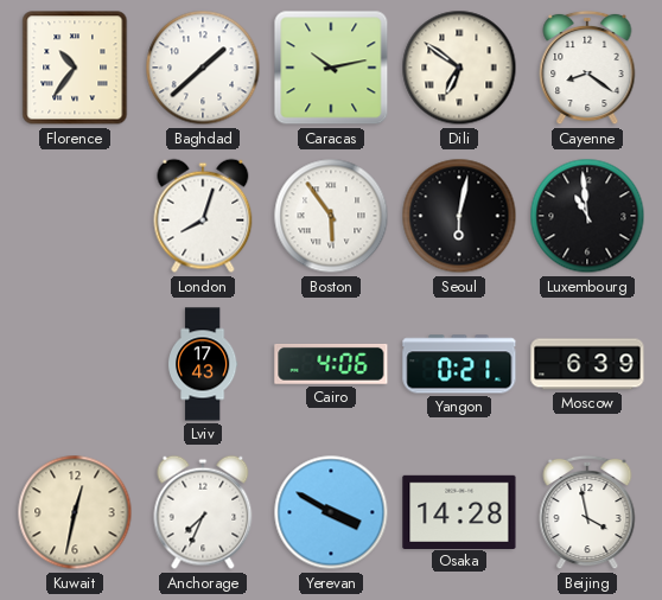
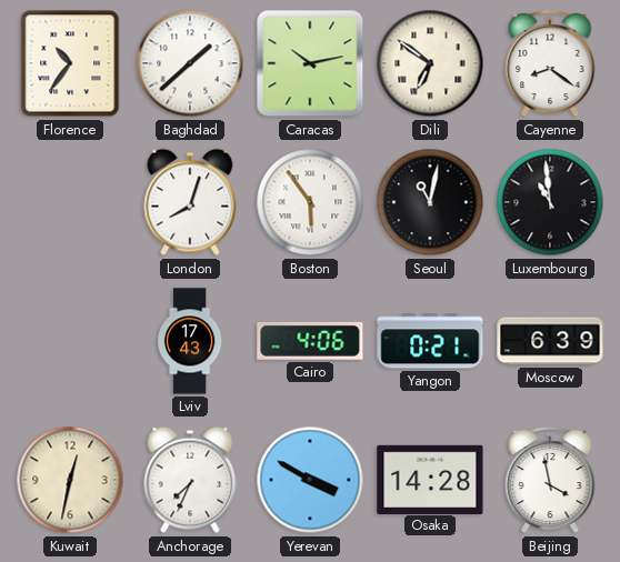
Seoul: 6:02 -> 11:02 (430, 202)
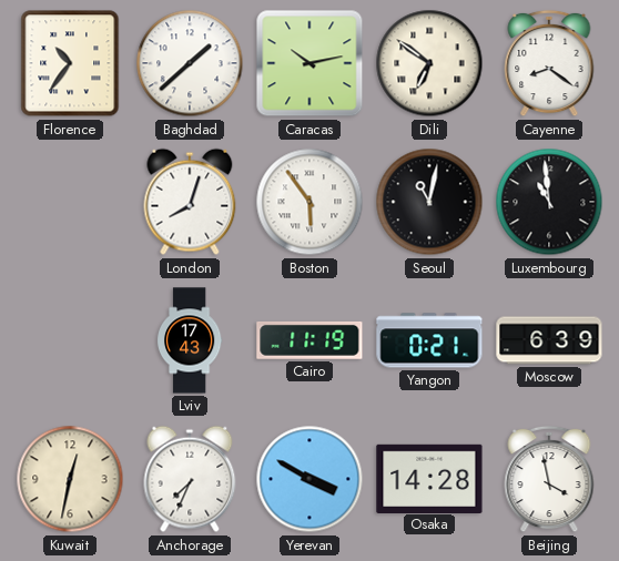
Cairo: 4:06 -> 11:19 (309, 340)
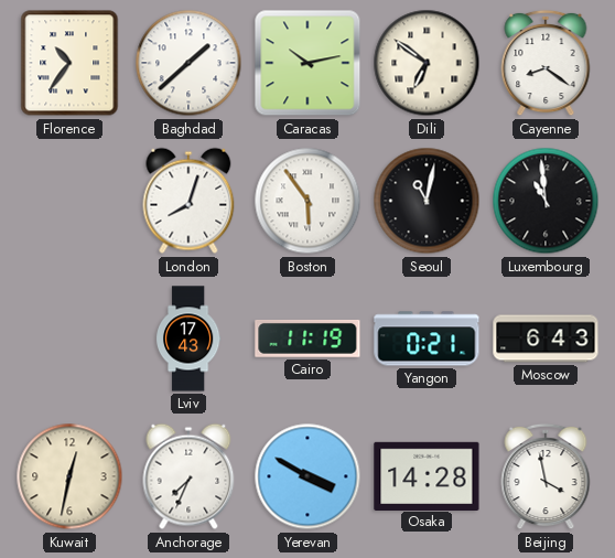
Moscow: 6:39 -> 6:43 (546, 339)
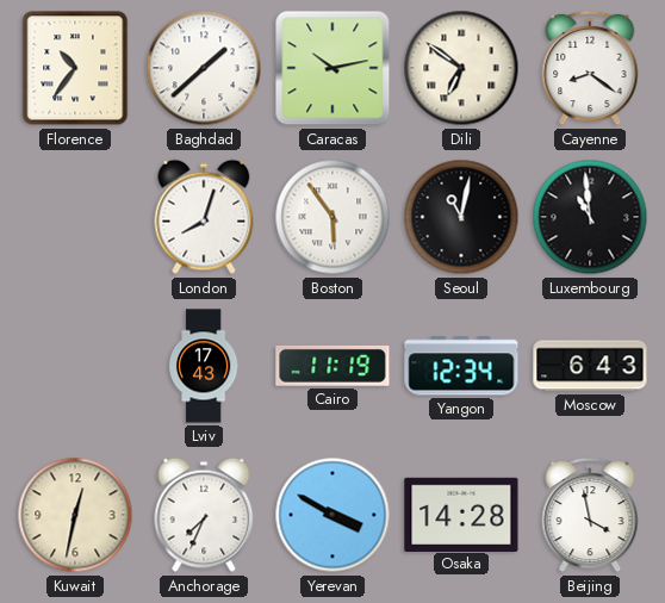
Yangon: 0:21 -> 12:34 (461, 366)
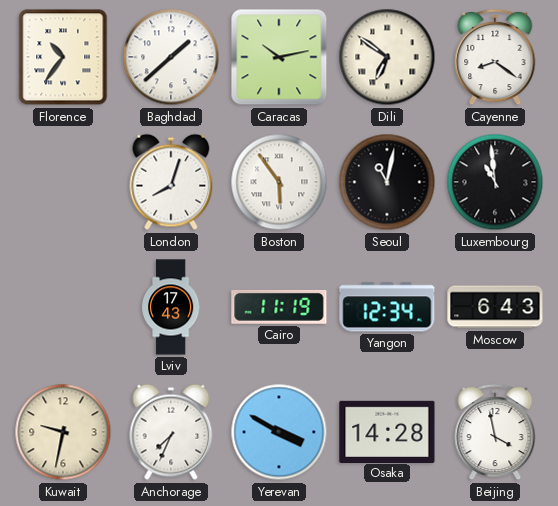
Kuwait: 12:32 -> 9:32 (63, 432)
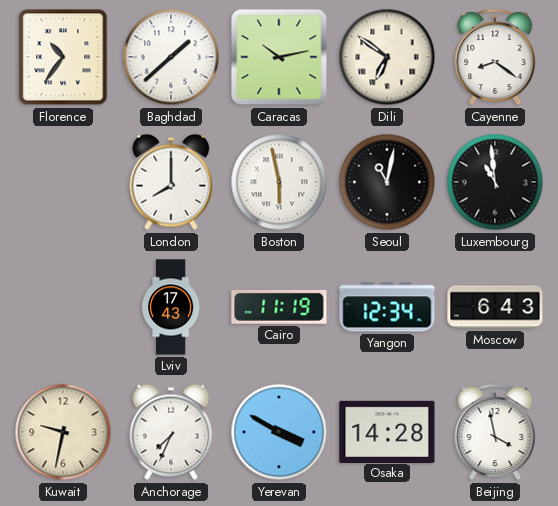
London: 8:03 -> 8:00 (171, 182)
Boston: 5:54 -> 5:58 (279, 182)
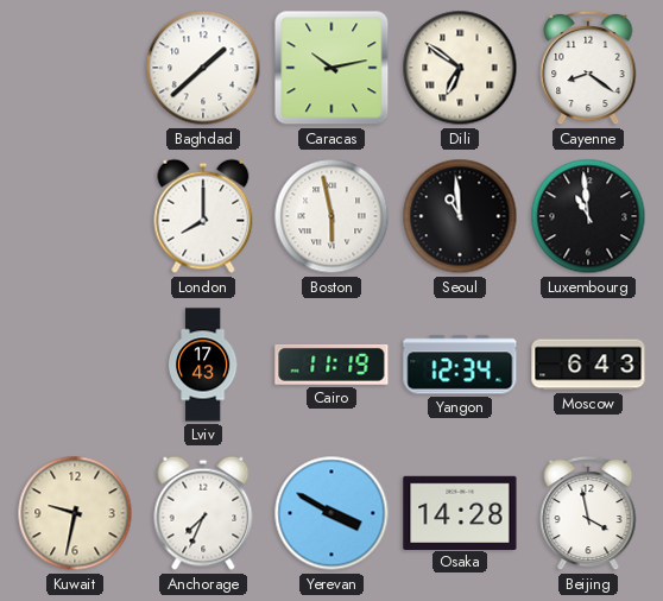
Florence: 10:36 -> none (63, 57)
Seoul: 11:02 -> 10:59 (460, 216)
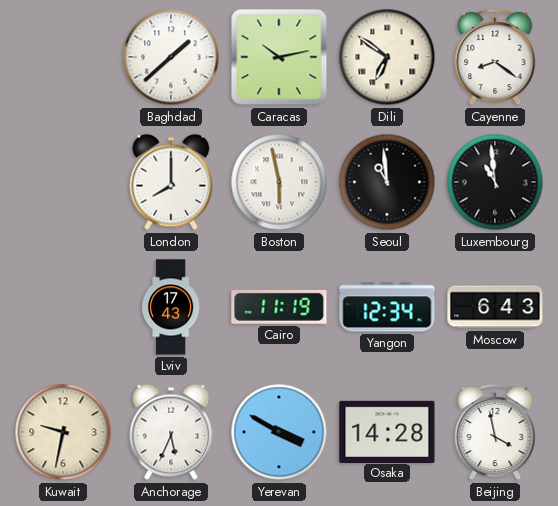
Anchorage: 7:34 -> 5:34 (171, 432)
